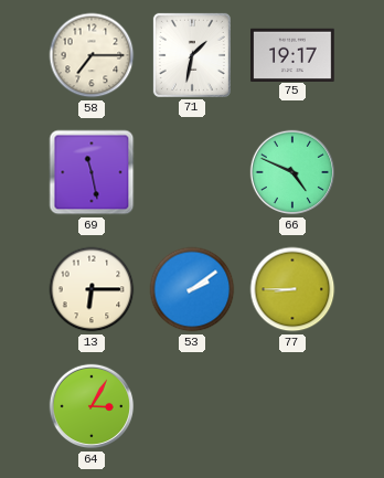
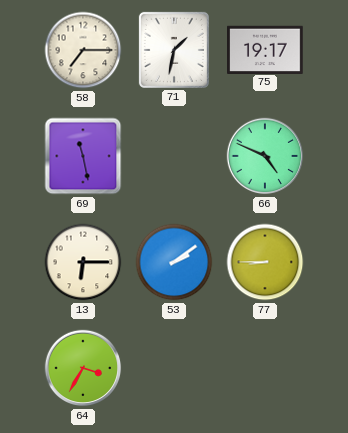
64: 3:05 -> 3:35 (83, 368)
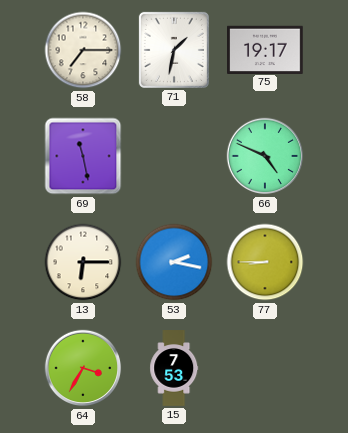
53: 2:09 -> 2:17 (174, 262)
15: none -> 7:53 (174, 368)
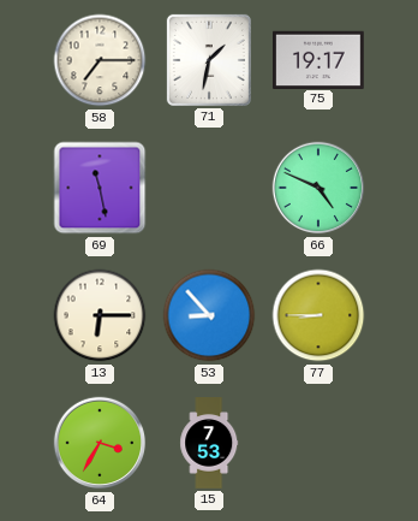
53: 2:17 -> 8:53 (209, 315)
